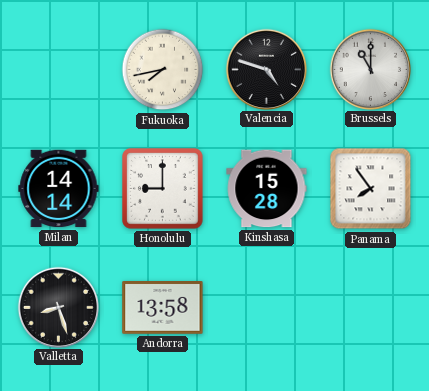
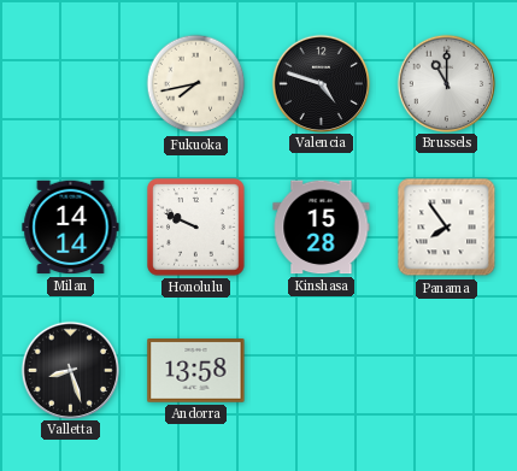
Honolulu: 9:00 -> 9:49 (196, 228)
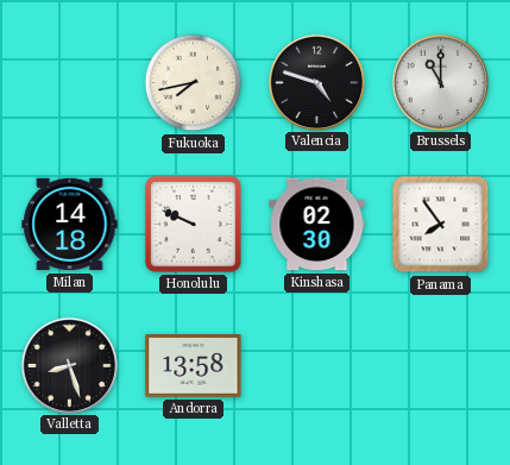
Milan: 14:14 -> 14:18 (70, 225)
Kinshasa: 15:28 -> 02:30 (317, 225)
